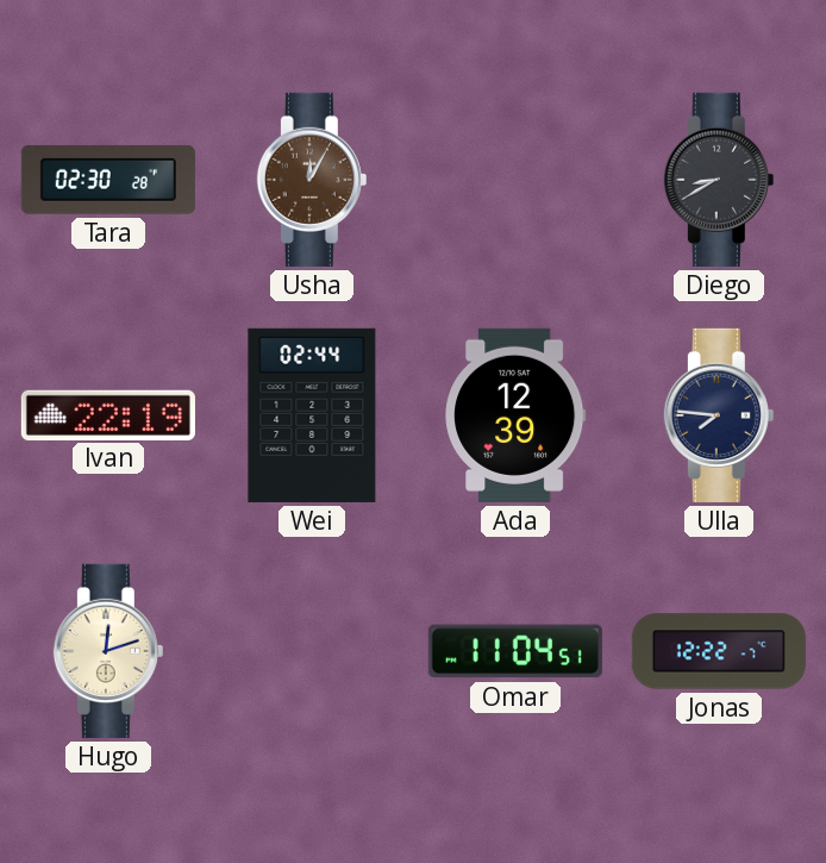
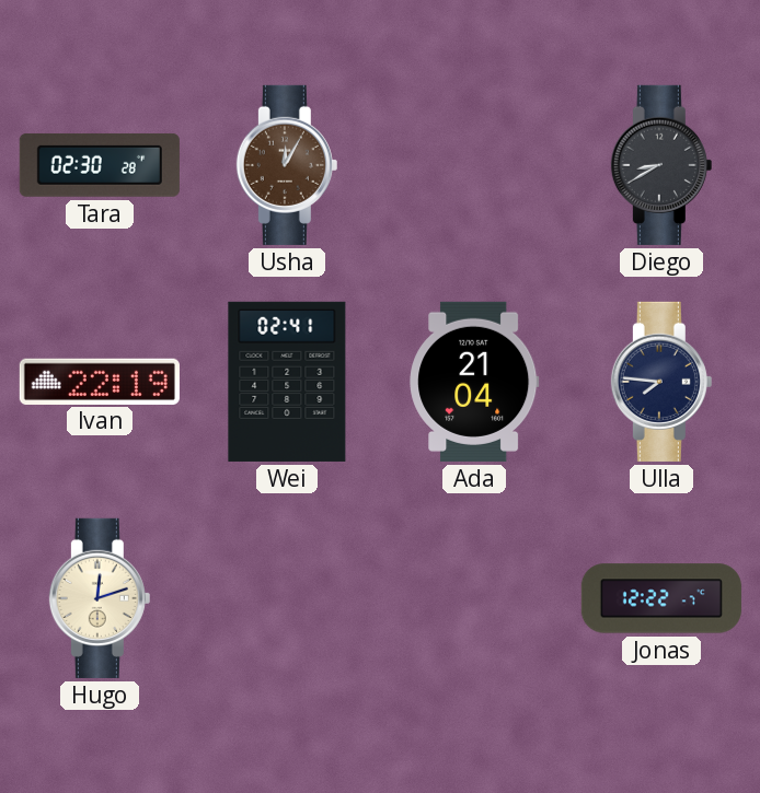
Wei: 02:44 -> 02:41 (287, 382)
Ada: 12:39 -> 21:04 (474, 382)
Omar: 11:04 -> none (515, 651)
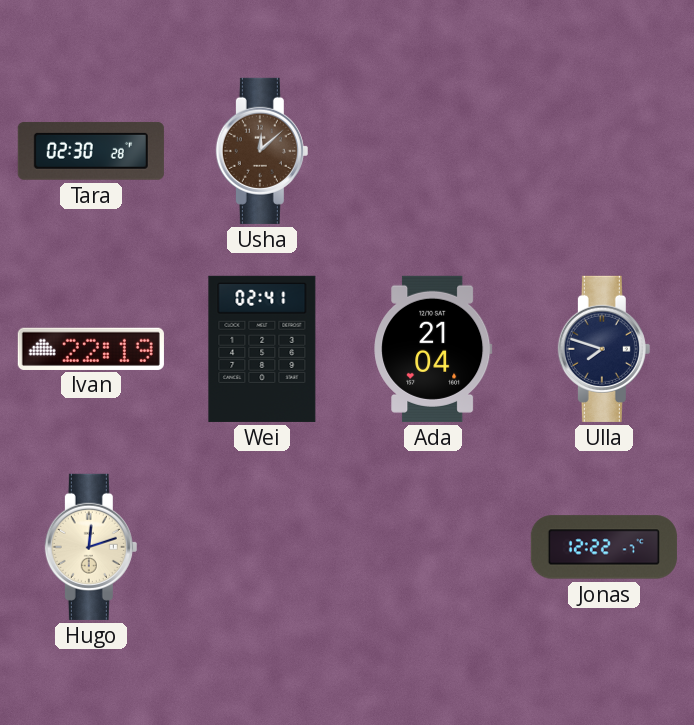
Usha: 12:05 -> 12:08 (262, 151)
Diego: 8:40 -> none (661, 165)
Ulla: 7:46 -> 7:48 (604, 349)
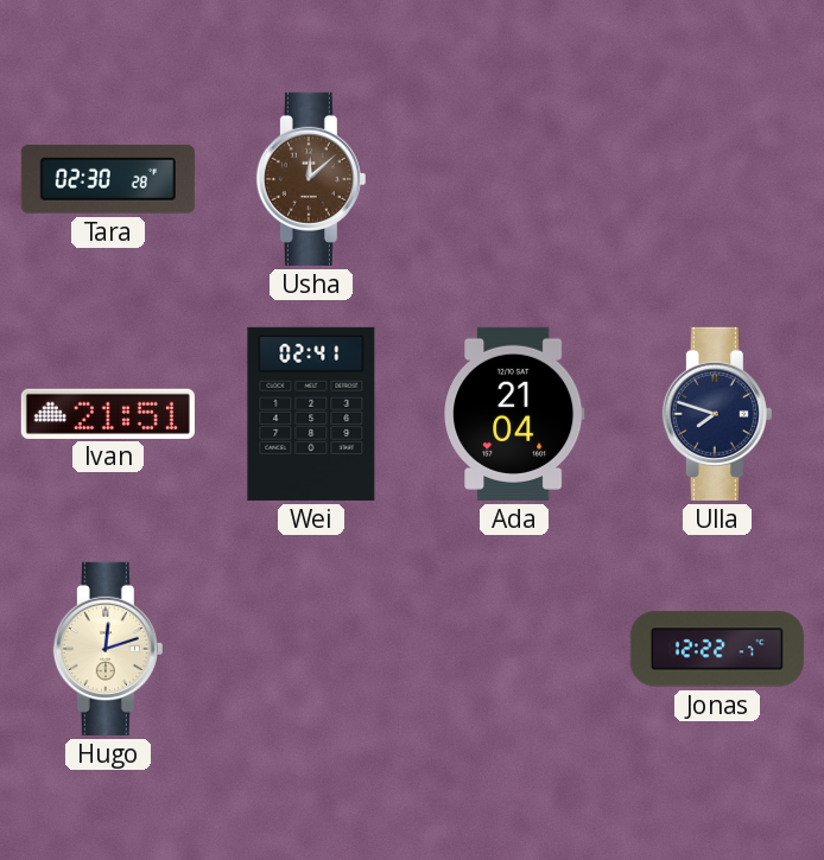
Ivan: 22:19 -> 21:51 (108, 413)
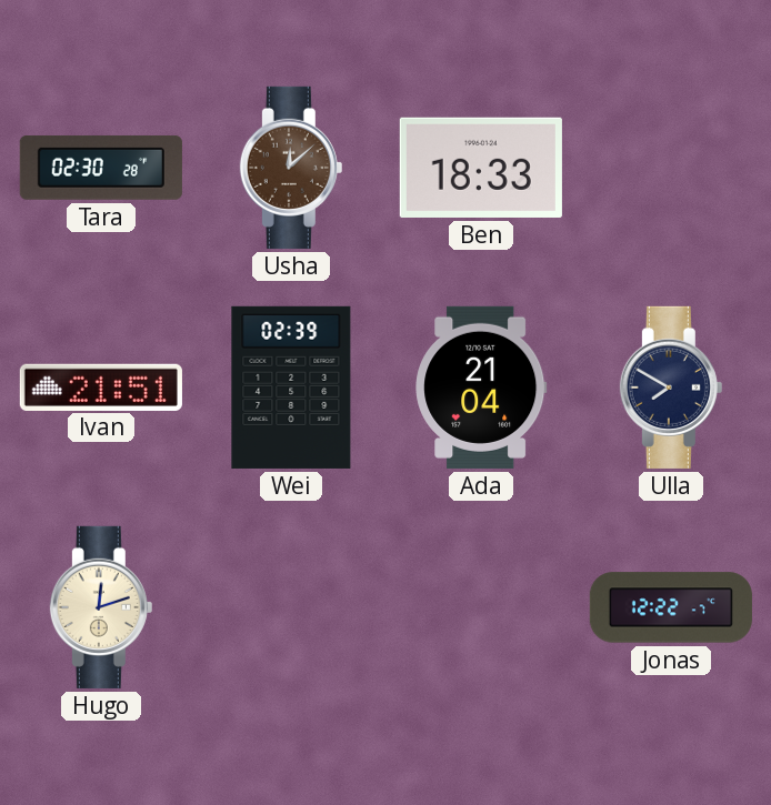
Ben: none -> 18:33 (481, 168)
Wei: 02:41 -> 02:39 (291, 388)
Ulla: 7:48 -> 7:50 (671, 388)
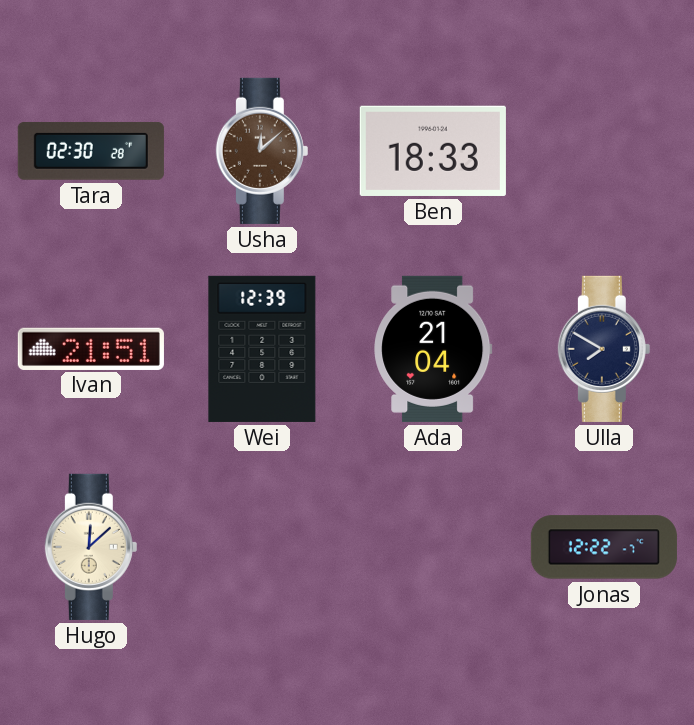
Wei: 02:39 -> 12:39 (262, 349)
Hugo: 12:12 -> 12:08 (91, 547)
